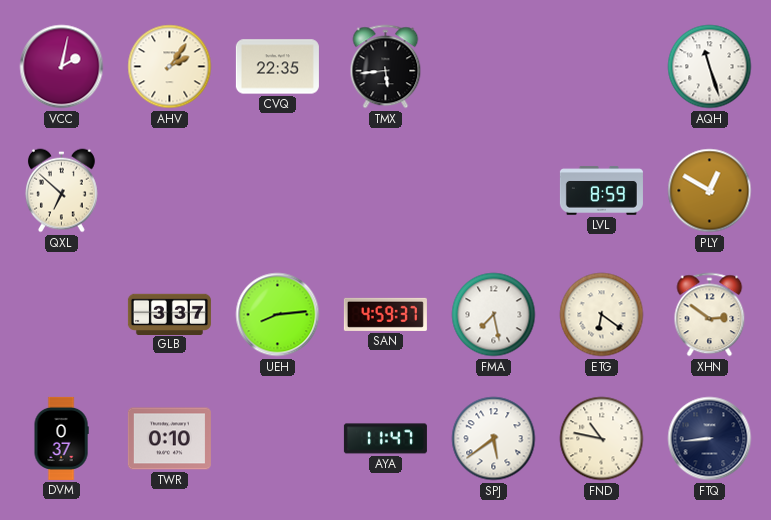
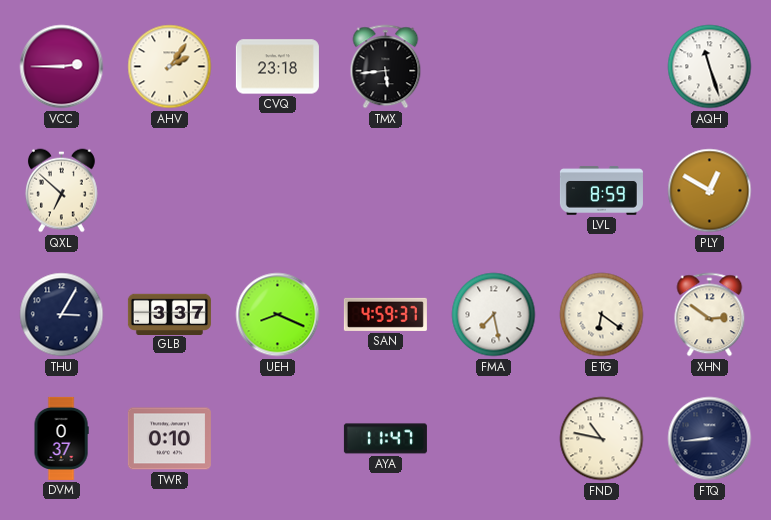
VCC: 2:02 -> 2:45 (62, 67)
CVQ: 22:35 -> 23:18 (277, 67)
THU: none -> 3:05 (62, 315)
UEH: 8:14 -> 8:19 (278, 315)
SPJ: 5:39 -> none (494, 439)
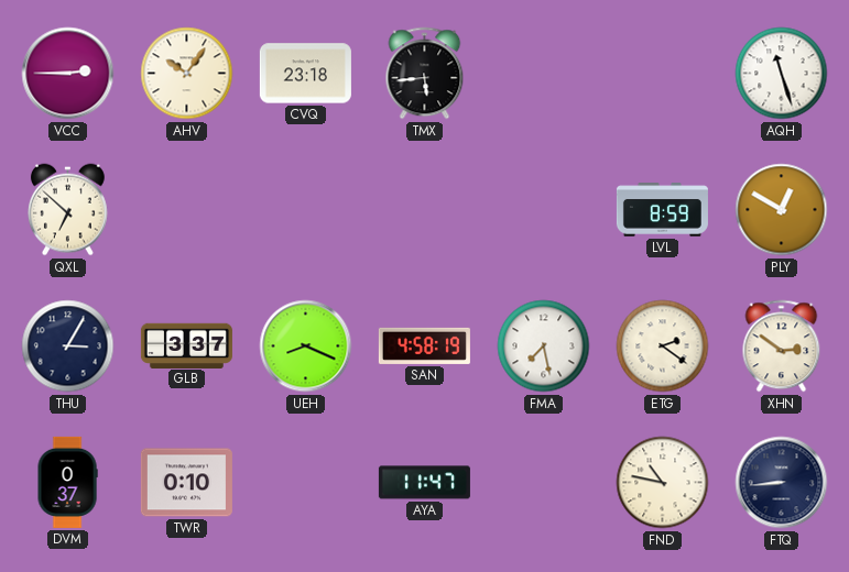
AHV: 2:06 -> 10:06 (187, 74)
SAN: 4:59 -> 4:58 (424, 345)
ETG: 6:21 -> 2:21 (663, 346)
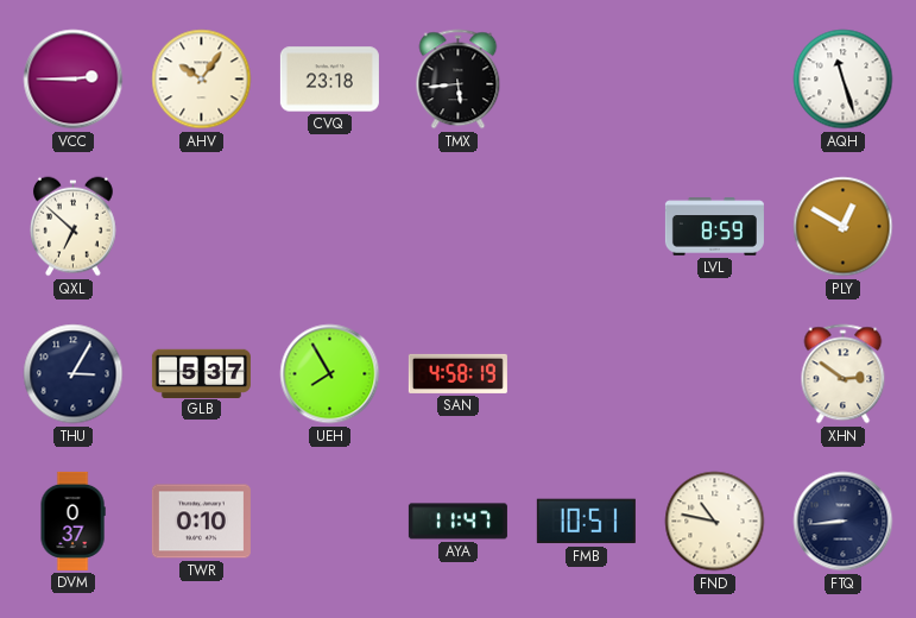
GLB: 3:37 -> 5:37 (201, 373)
UEH: 8:19 -> 7:55 (330, 374)
FMA: 7:28 -> none (544, 346)
ETG: 2:21 -> none (663, 346)
FMB: none -> 10:51 (586, 522)
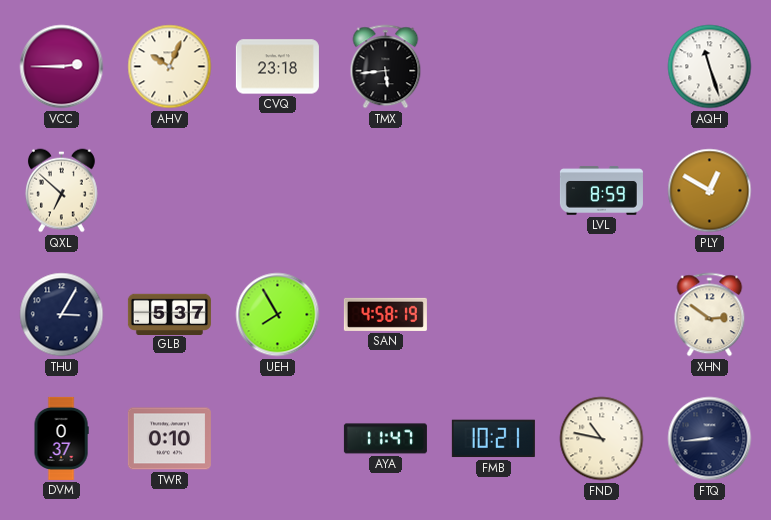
AHV: 10:06 -> 10:04 (170, 67)
FMB: 10:51 -> 10:21 (493, 439)
